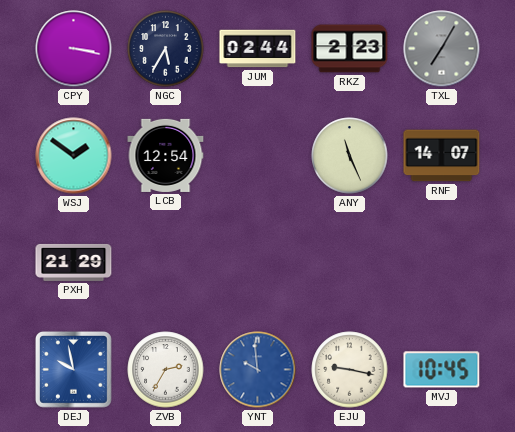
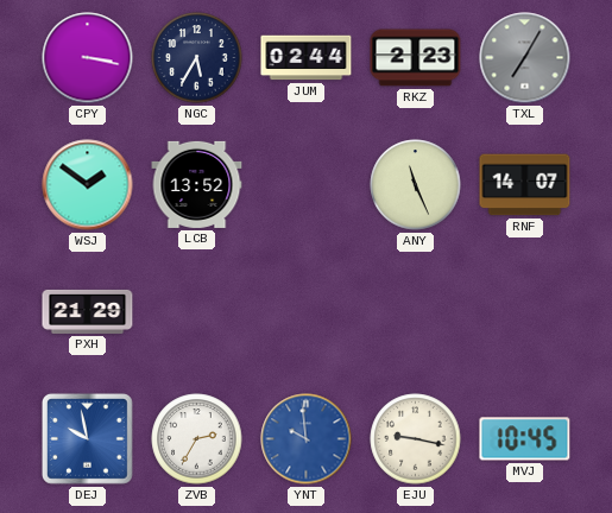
LCB: 12:54 -> 13:52 (197, 184)
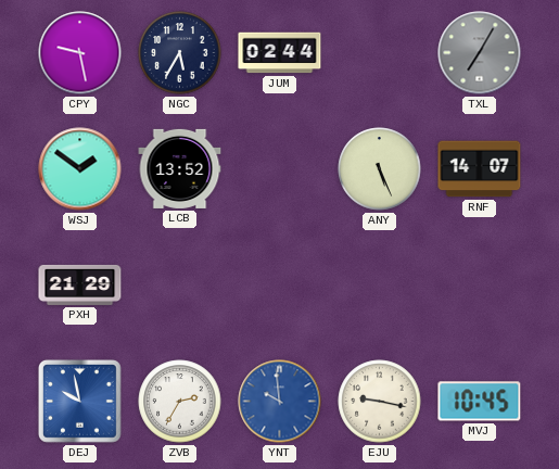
CPY: 3:17 -> 9:28 (80, 53)
RKZ: 2:23 -> none (416, 58)
ANY: 11:26 -> 5:26 (380, 169)
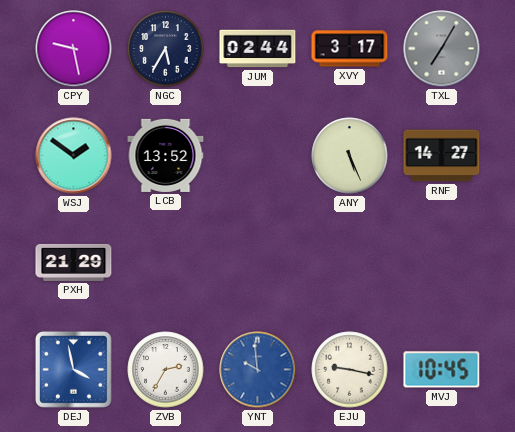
XVY: none -> 3:17 (350, 49)
RNF: 14:07 -> 14:27 (442, 156)
DEJ: 9:58 -> 3:58 (73, 369)
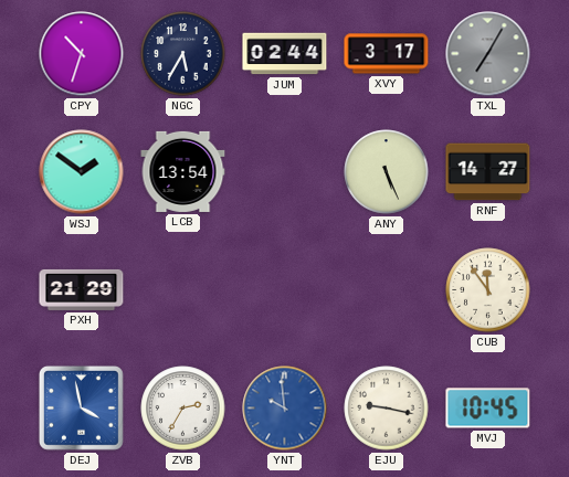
CPY: 9:28 -> 10:33 (82, 54)
LCB: 13:52 -> 13:54 (183, 171)
CUB: none -> 11:54 (488, 290)
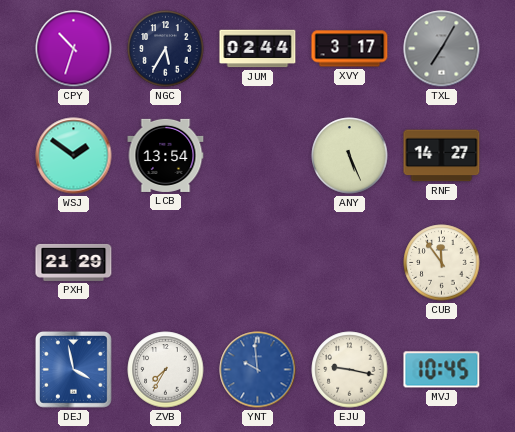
ZVB: 2:35 -> 7:35 (166, 370)
